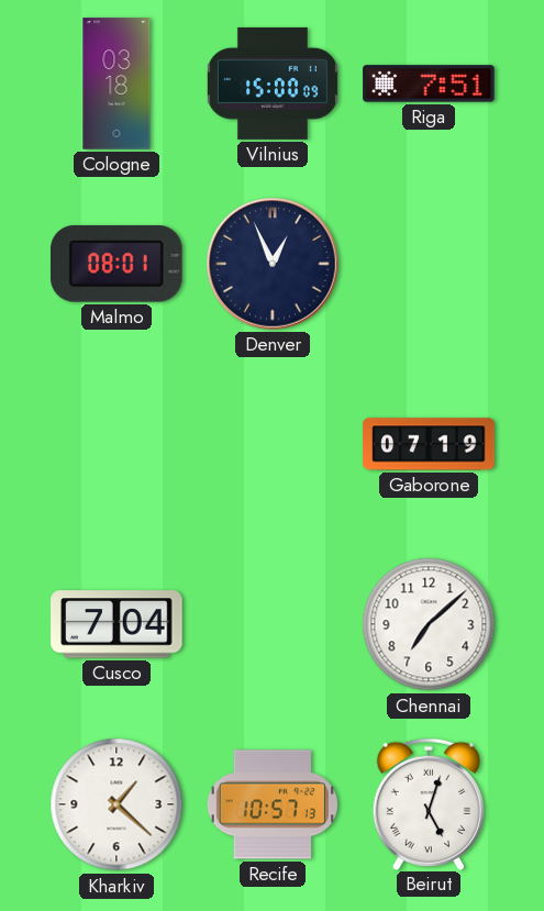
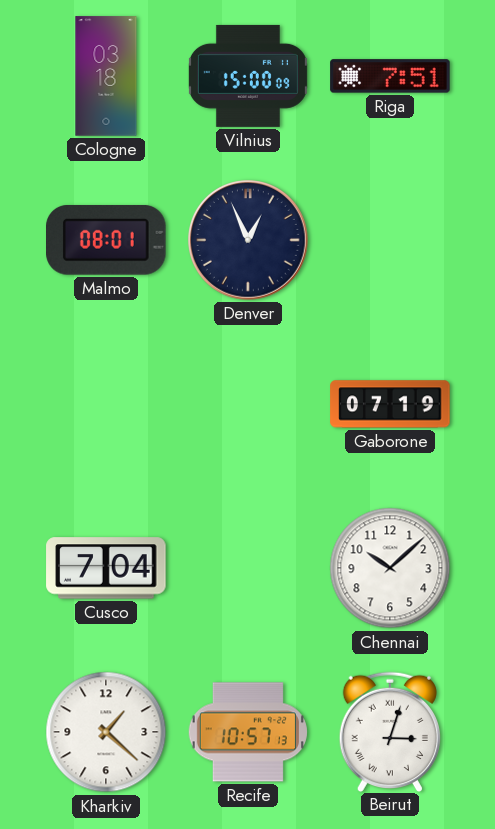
Chennai: 7:08 -> 10:08 (390, 568)
Beirut: 5:03 -> 3:03 (390, 731)
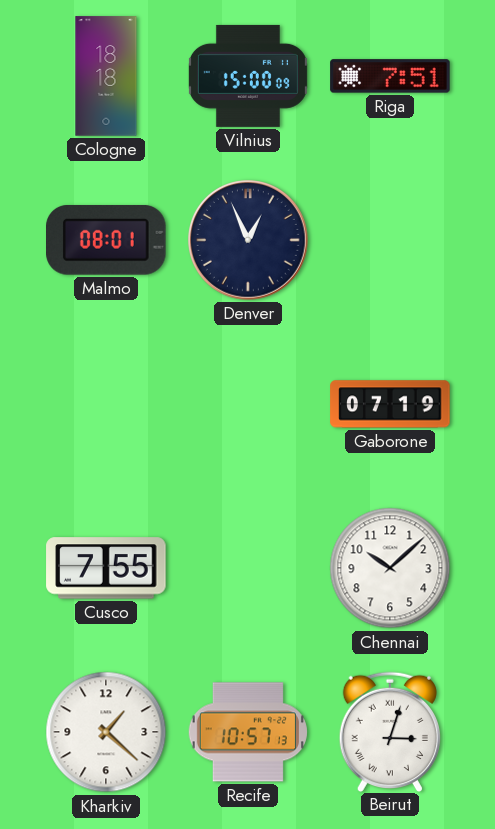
Cologne: 03:18 -> 18:18 (106, 76)
Cusco: 7:04 -> 7:55 (106, 568)
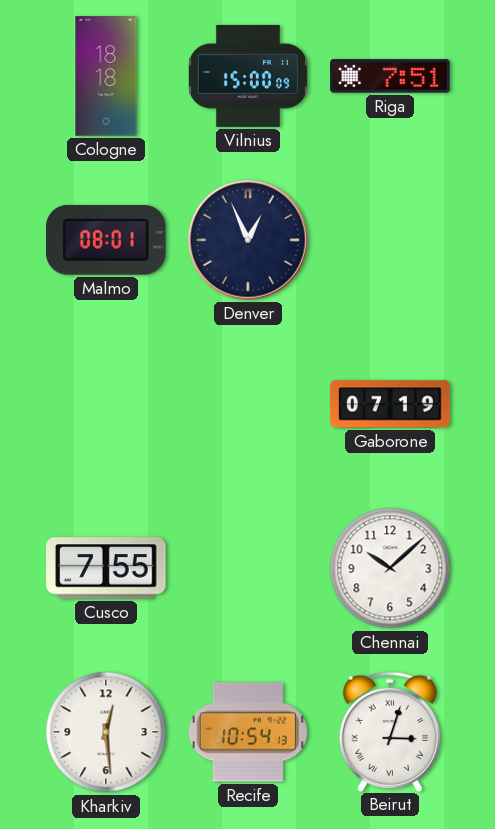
Kharkiv: 1:22 -> 12:29 (106, 732)
Recife: 10:57 -> 10:54 (248, 732)
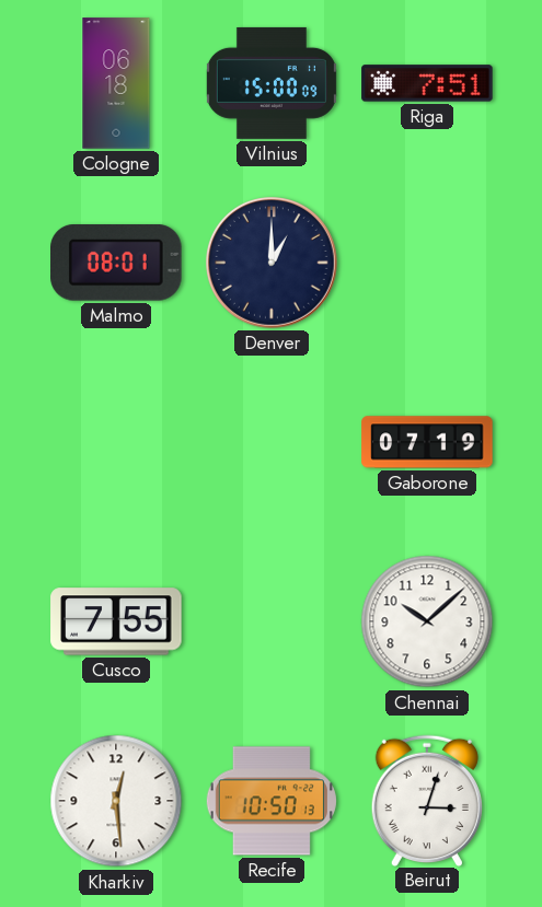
Cologne: 18:18 -> 06:18 (116, 83)
Denver: 12:56 -> 1:00 (273, 264)
Recife: 10:54 -> 10:50 (272, 801)
